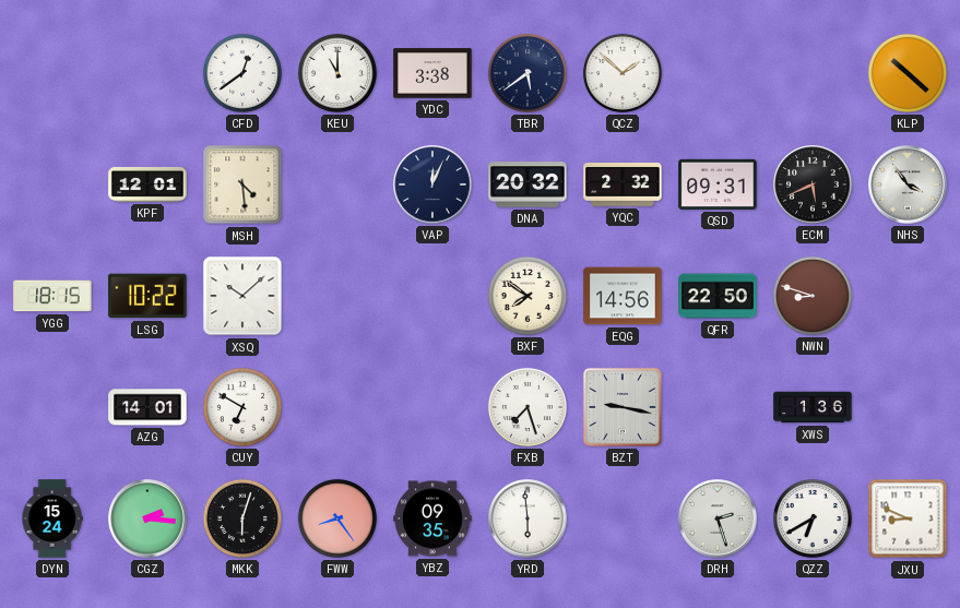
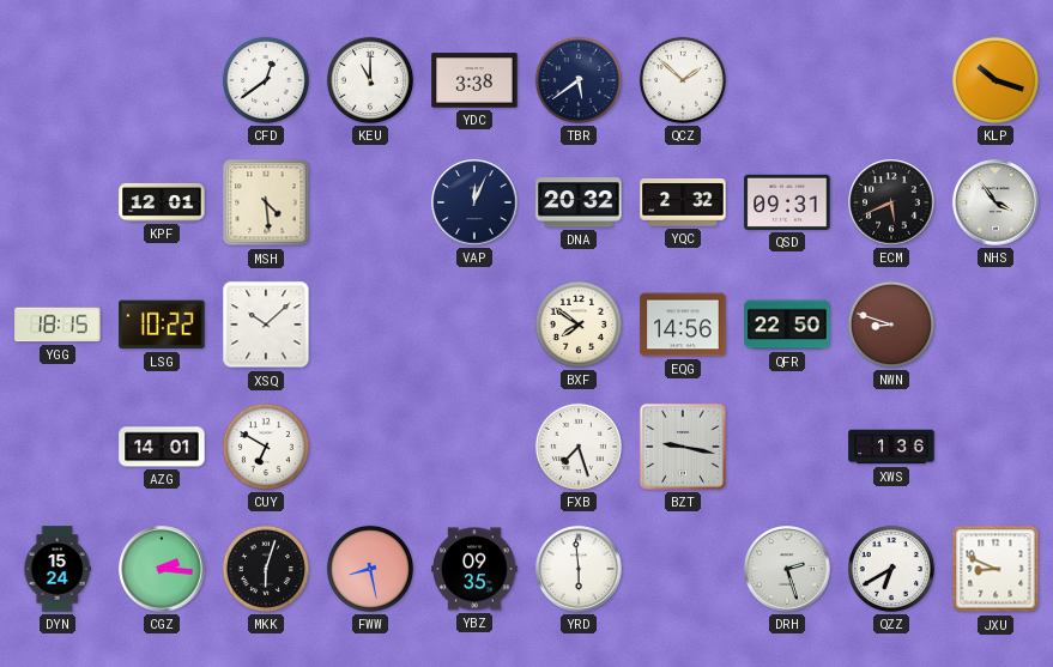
KLP: 10:22 -> 10:18 (995, 80)
FWW: 8:24 -> 8:28 (370, 569)
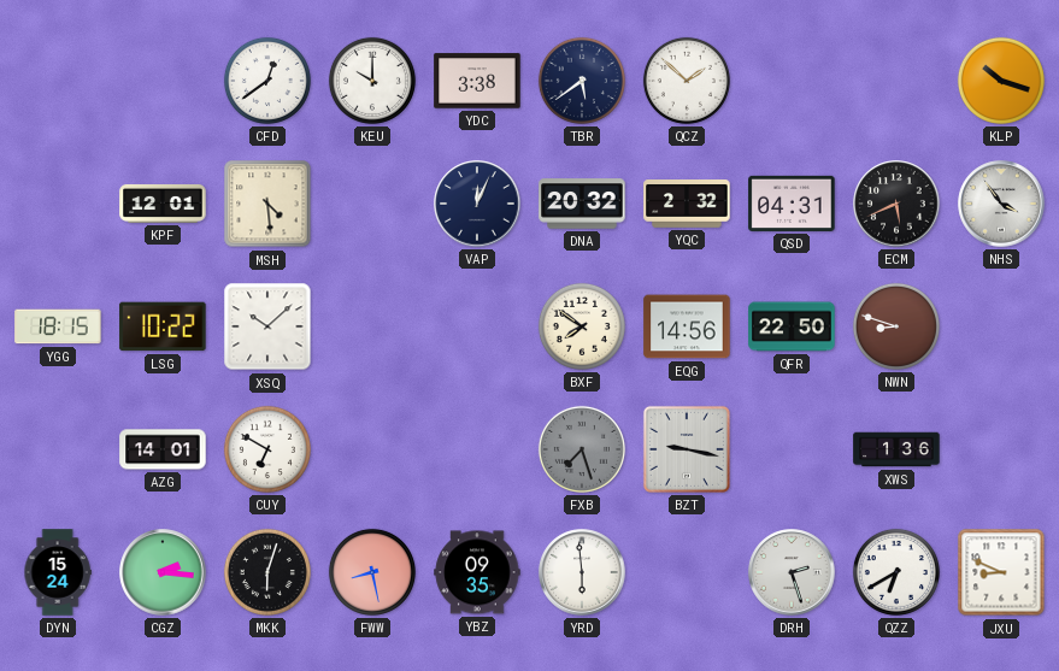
KEU: 11:00 -> 10:00 (372, 81)
QSD: 09:31 -> 04:31 (792, 204)
FXB dial: white -> grey (582, 449)
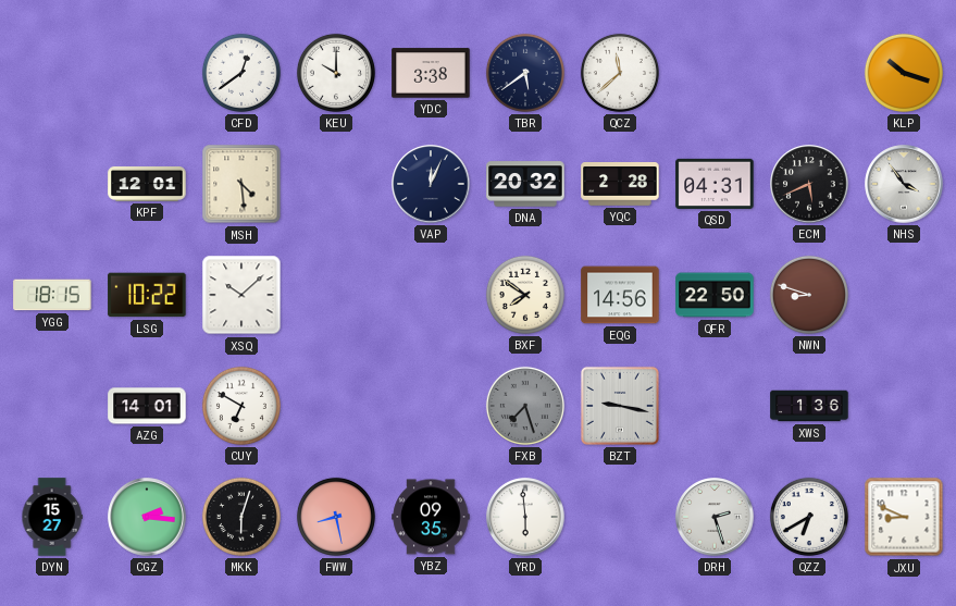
QCZ: 1:52 -> 11:38 (620, 73)
YQC: 2:32 -> 2:28 (620, 184)
DYN: 15:24 -> 15:27 (52, 517)
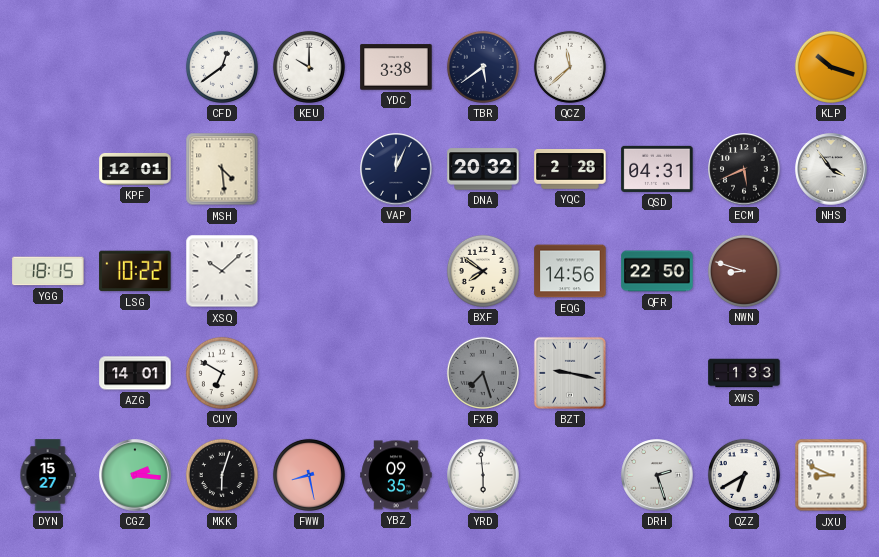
XWS: 1:36 -> 1:33 (744, 373)
